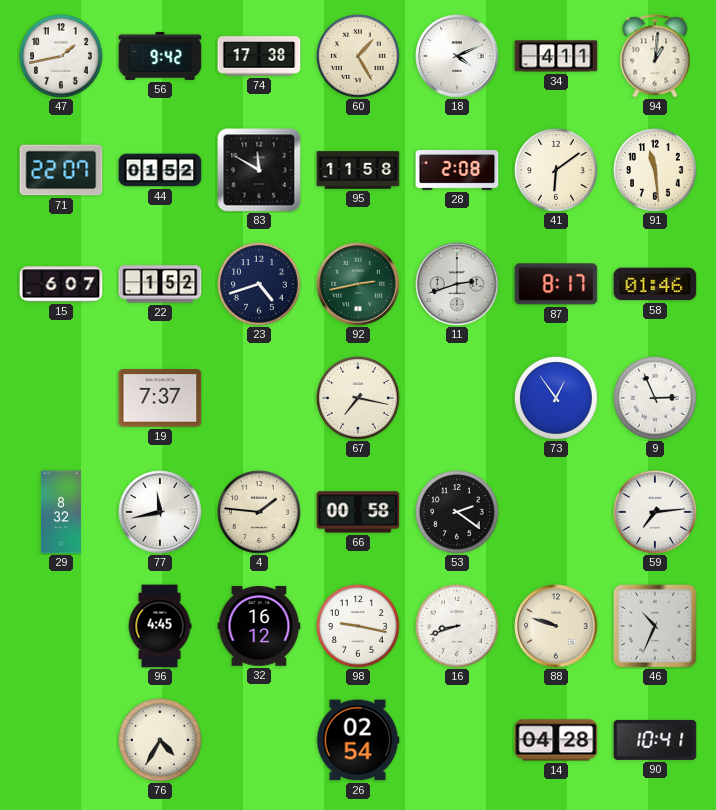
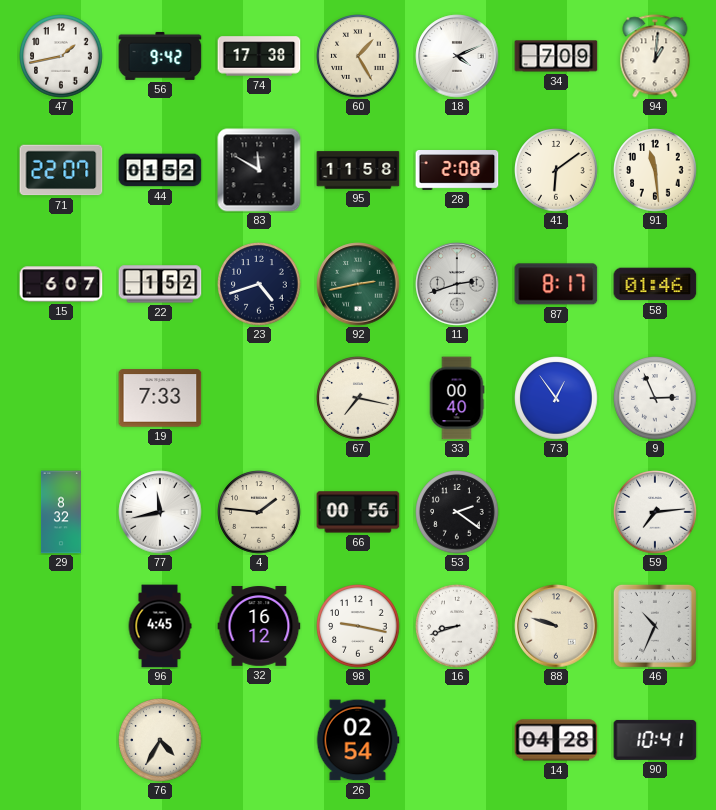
34: 4:11 -> 7:09 (556, 56)
19: 7:37 -> 7:33 (160, 398)
33: none -> 00:40 (457, 398)
66: 00:58 -> 00:56 (358, 512)
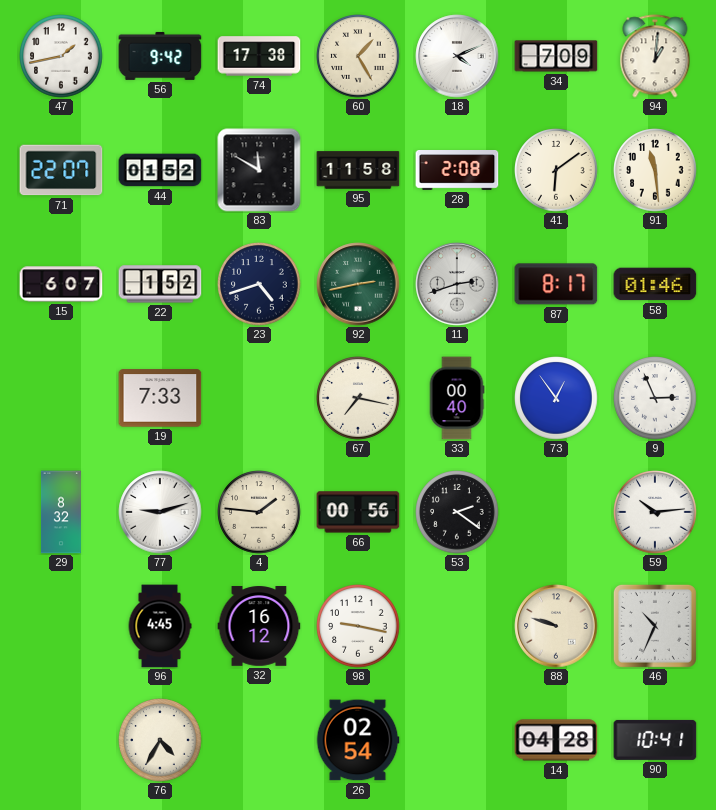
77: 11:43 -> 9:12 (160, 512)
59: 7:14 -> 10:14 (655, 512)
16: 8:42 -> none (457, 626)
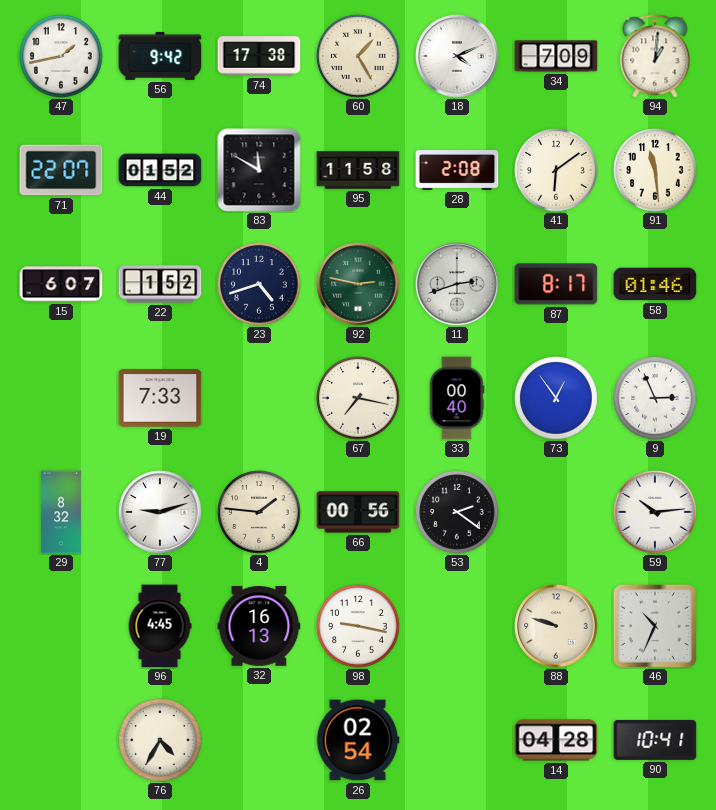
92: 2:43 -> 2:47 (358, 284)
32: 16:12 -> 16:13 (259, 626)
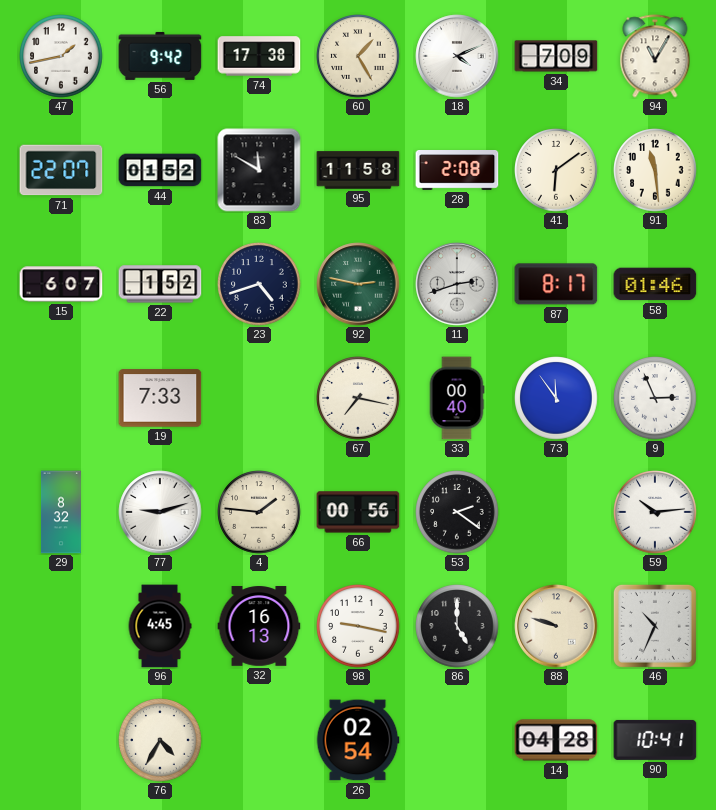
94: 1:01 -> 11:05 (655, 56)
73: 12:54 -> 11:54 (556, 398)
86: none -> 5:00 (457, 626)
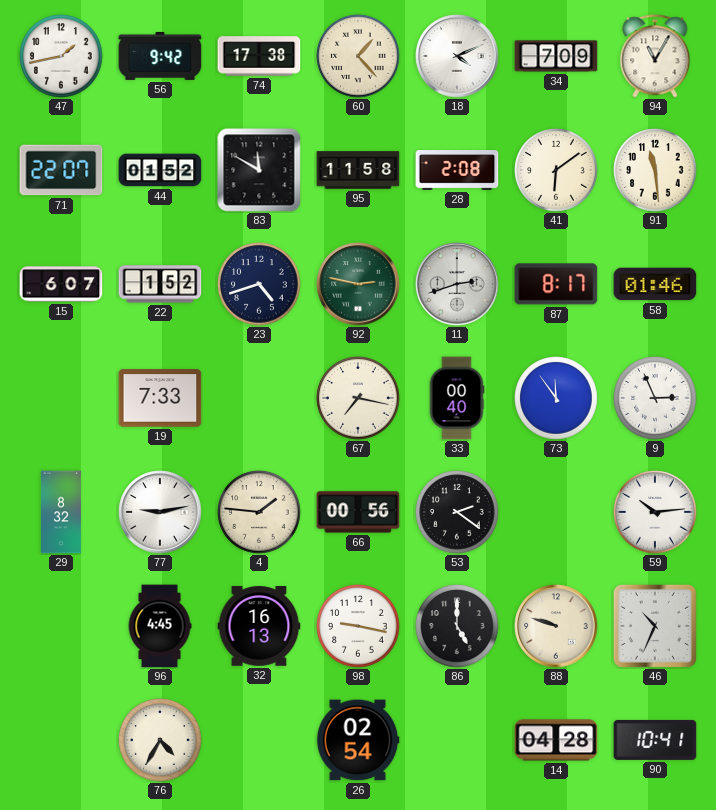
60: 1:25 -> 1:23 (358, 56)
77: 9:12 -> 9:13 (160, 512)
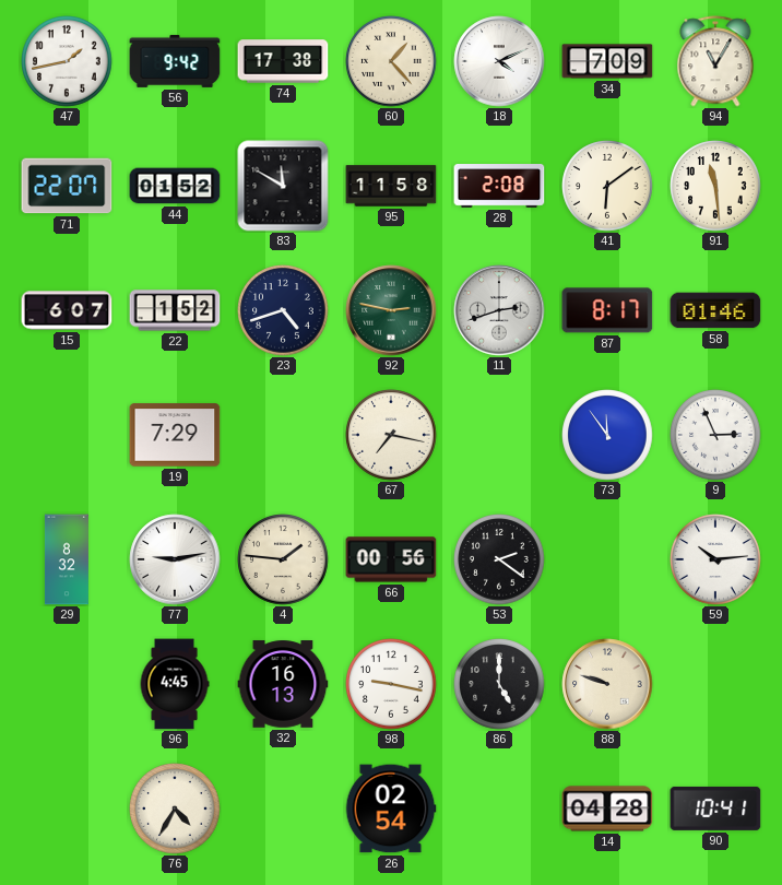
19: 7:33 -> 7:29 (175, 435)
33: 00:40 -> none (457, 398)
46: 10:34 -> none (655, 626)
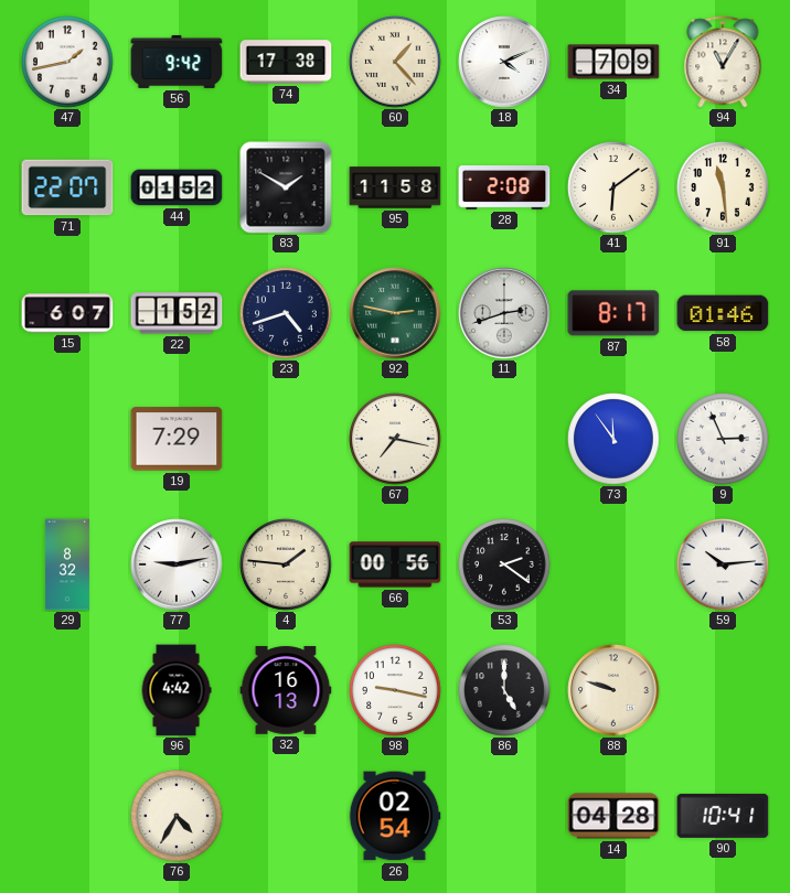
83: 11:50 -> 1:50 (286, 187)
96: 4:45 -> 4:42 (177, 690)
